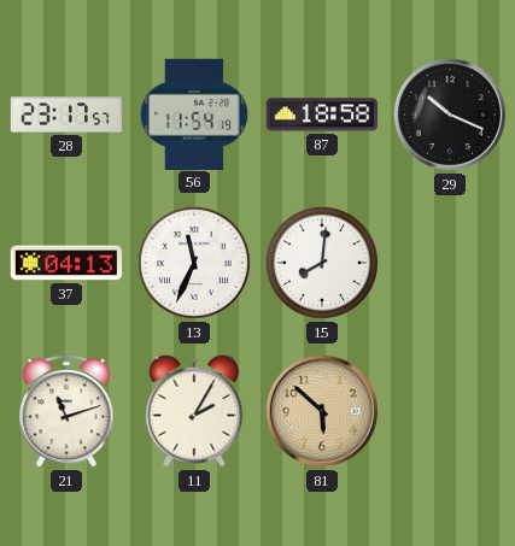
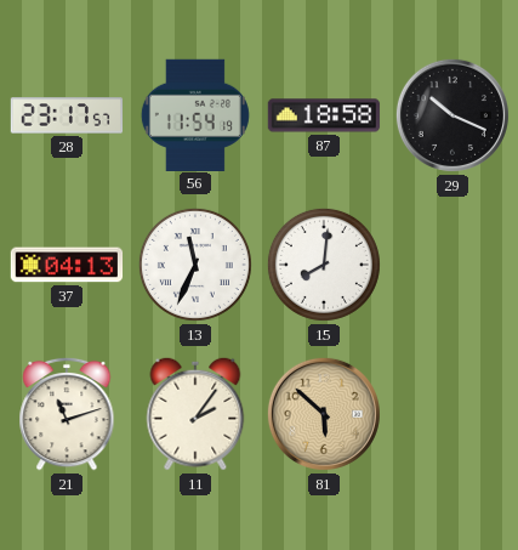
11: 2:05 -> 2:06 (195, 414)
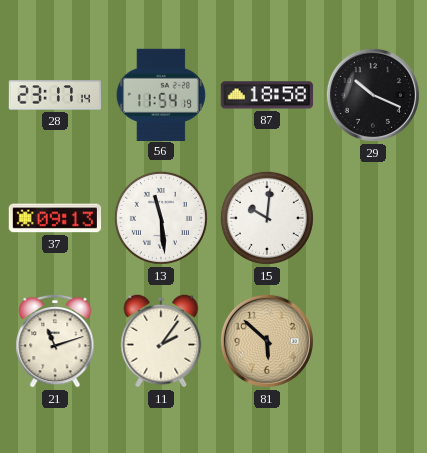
28: 23:17:57 -> 23:17:14 (55, 95)
37: 04:13 -> 09:13 (55, 218)
13: 11:34 -> 11:29 (161, 218)
15: 8:01 -> 10:01 (267, 218)
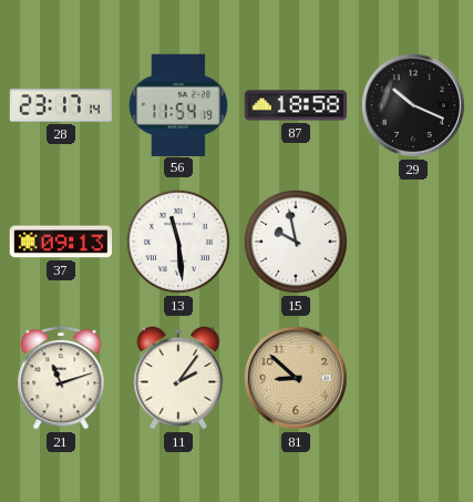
15: 10:01 -> 9:58 (296, 242)
81: 5:52 -> 8:52 (296, 378)
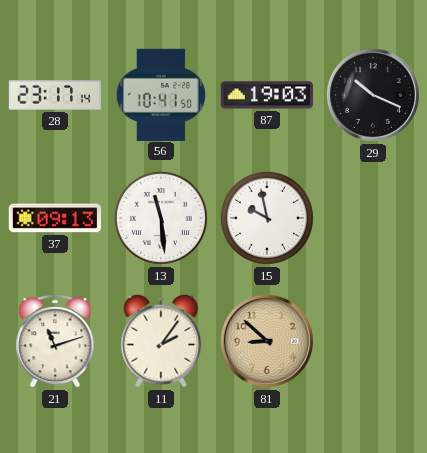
56: 11:54 -> 10:41 (161, 94)
87: 18:58 -> 19:03 (267, 95)
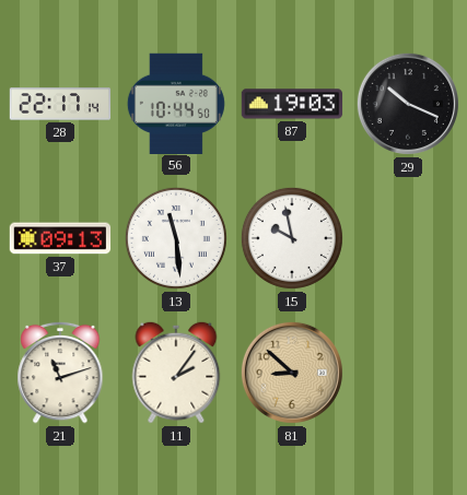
28: 23:17 -> 22:17 (60, 104)
56: 10:41 -> 10:44 (176, 103)
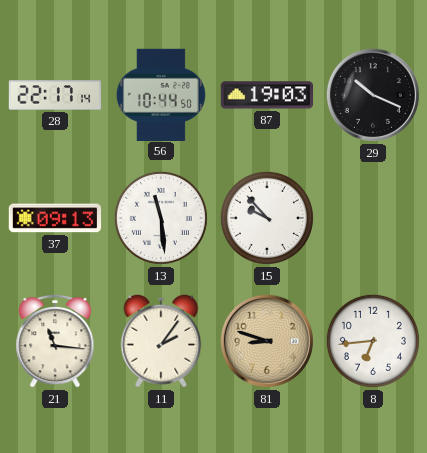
15: 9:58 -> 9:53 (267, 218)
21: 11:12 -> 11:16 (55, 341)
81: 8:52 -> 8:48 (267, 341)
8: none -> 6:44 (373, 341)
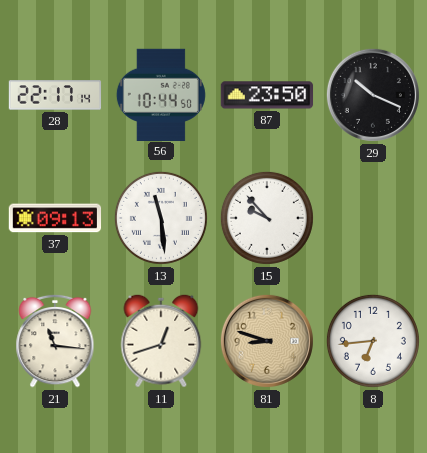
87: 19:03 -> 23:50 (267, 95)
11: 2:06 -> 12:42 (161, 341)
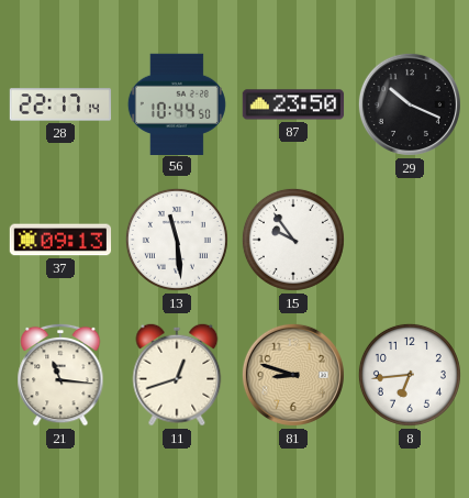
15: 9:53 -> 9:54 (293, 240)
